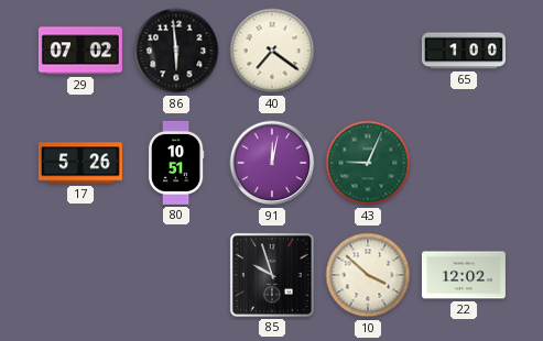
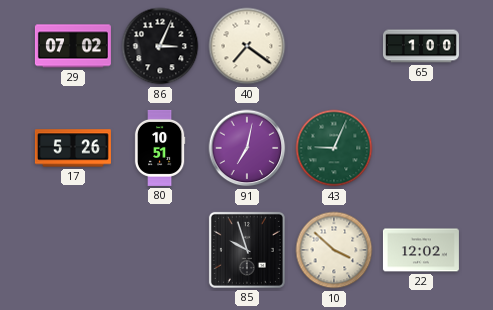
86: 5:59 -> 3:04 (160, 46)
91: 12:02 -> 7:02 (247, 148)
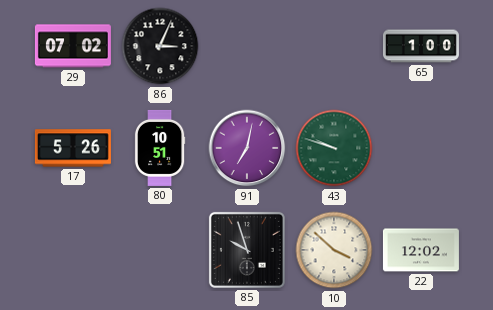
40: 7:21 -> none (247, 46)
43: 9:04 -> 9:48 (334, 148)
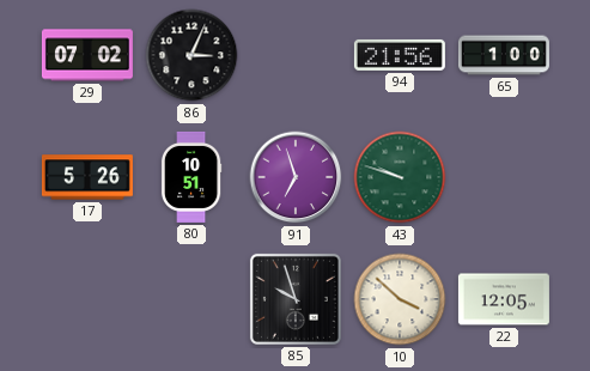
94: none -> 21:56 (400, 55)
91: 7:02 -> 6:57 (296, 177)
22: 12:02 -> 12:05 (504, 299)
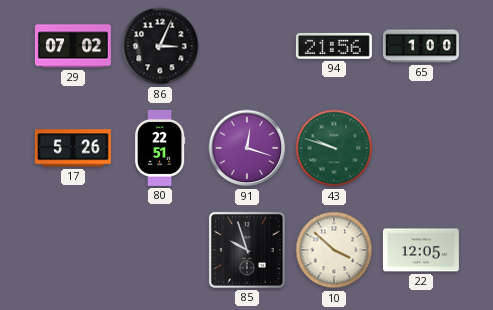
80: 10:51 -> 22:51 (160, 148)
91: 6:57 -> 12:18 (247, 148)
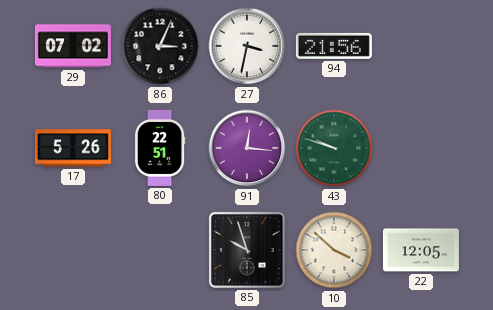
27: none -> 3:32 (247, 46)
65: 1:00 -> none (421, 46)
91: 12:18 -> 12:16 (247, 148)
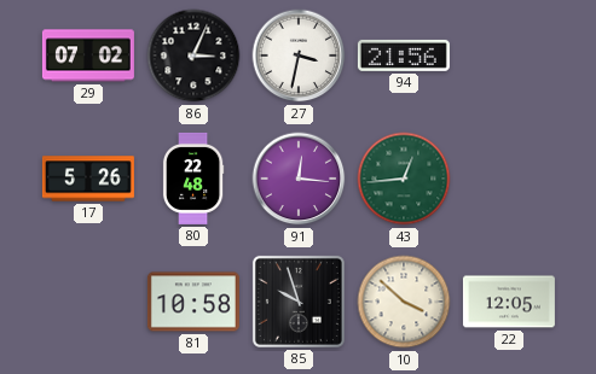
80: 22:51 -> 22:48 (193, 179)
43: 9:48 -> 12:44 (404, 179)
81: none -> 10:58 (193, 302)
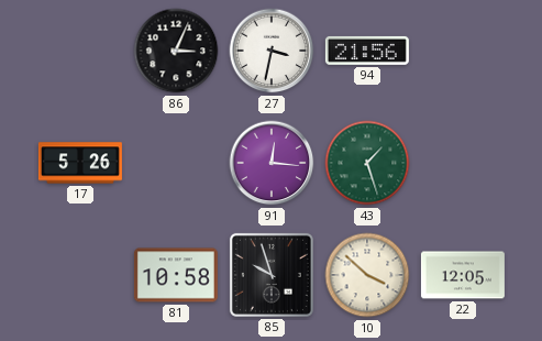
29: 07:02 -> none (88, 55)
80: 22:48 -> none (193, 179)
43: 12:44 -> 1:27 (367, 163)
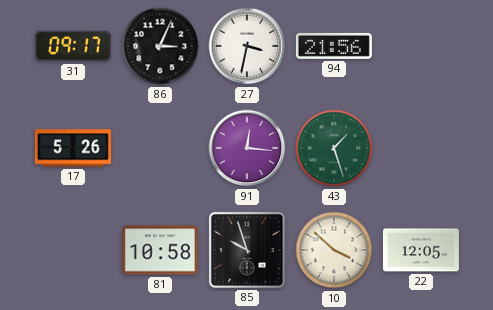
31: none -> 09:17 (73, 46)
